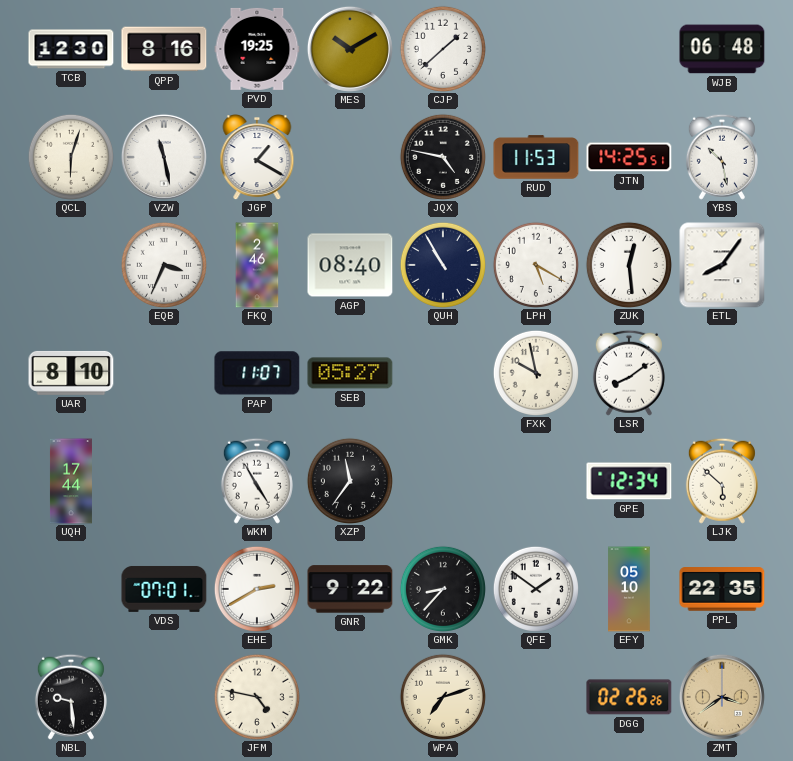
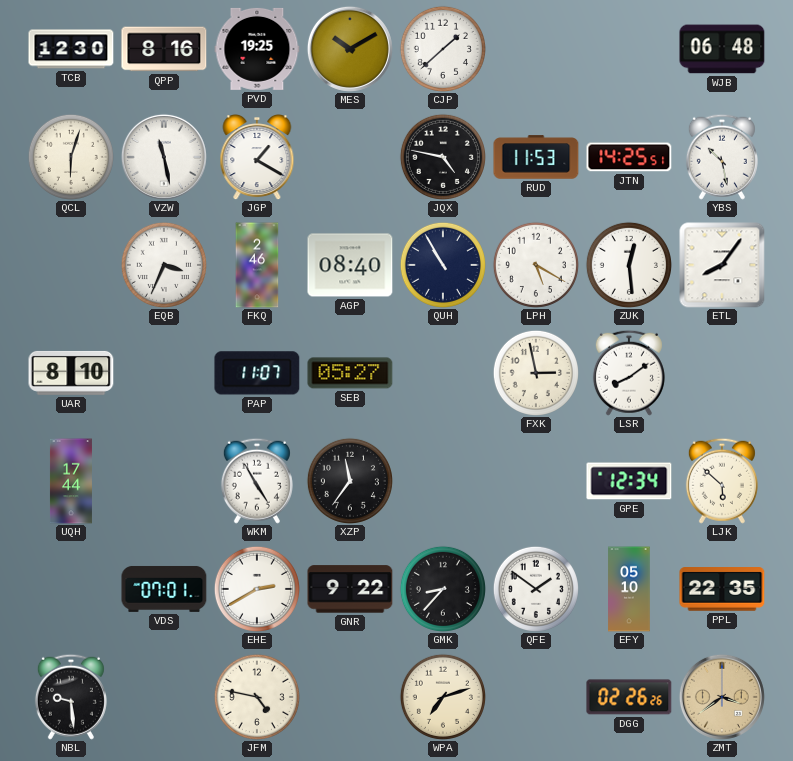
FXK: 9:58 -> 2:58 (536, 373)
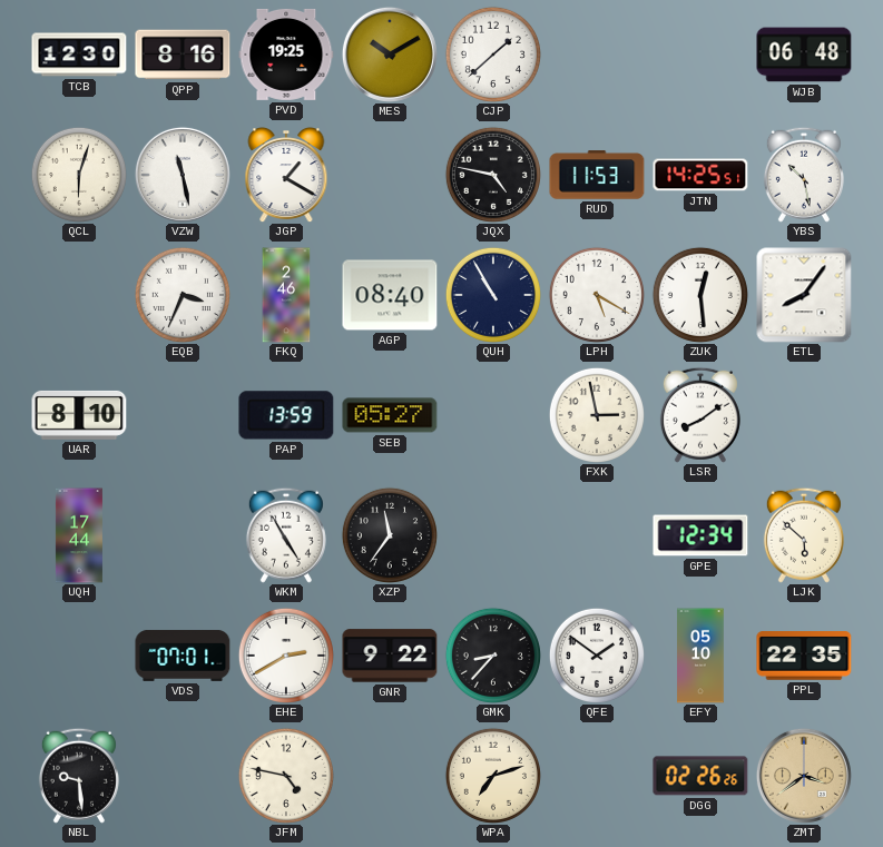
PAP: 11:07 -> 13:59 (286, 415)
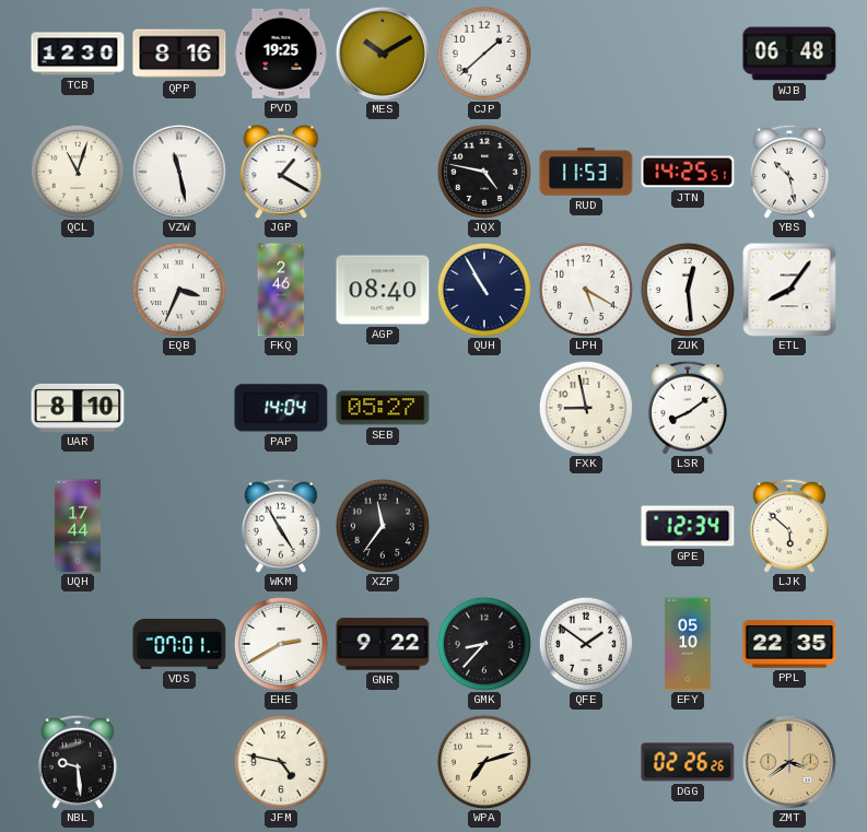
QCL: 6:03 -> 11:03 (78, 172)
PAP: 13:59 -> 14:04 (281, 408)
FXK: 2:58 -> 8:58 (586, 408)
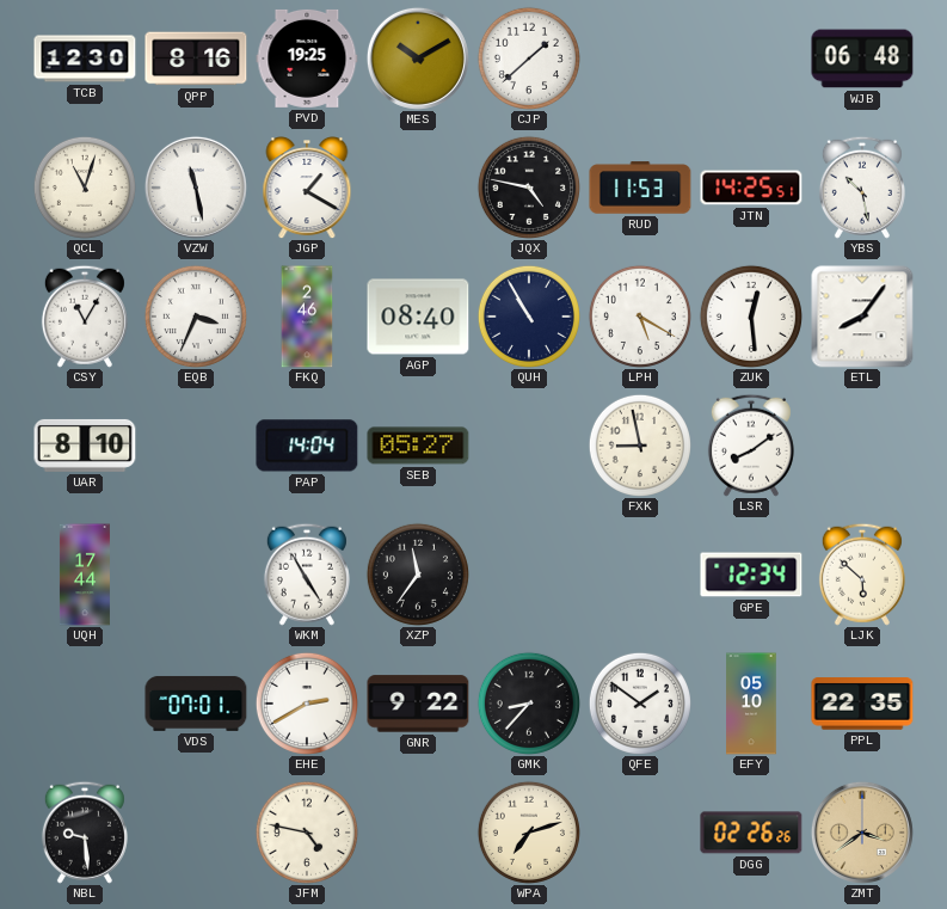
CSY: none -> 11:05 (85, 317)
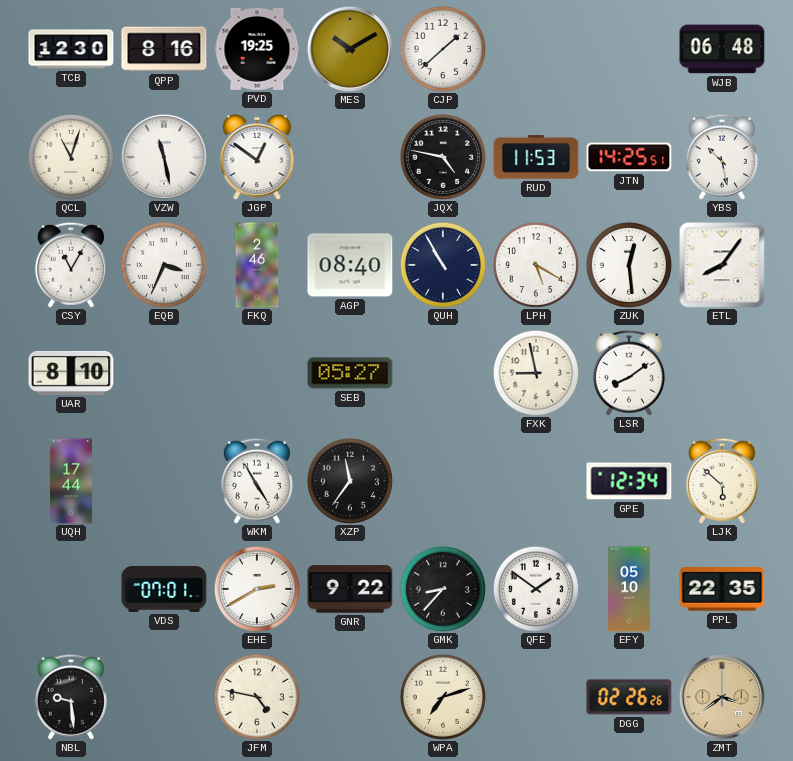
JGP: 1:20 -> 12:51 (257, 158)
PAP: 14:04 -> none (307, 446)
